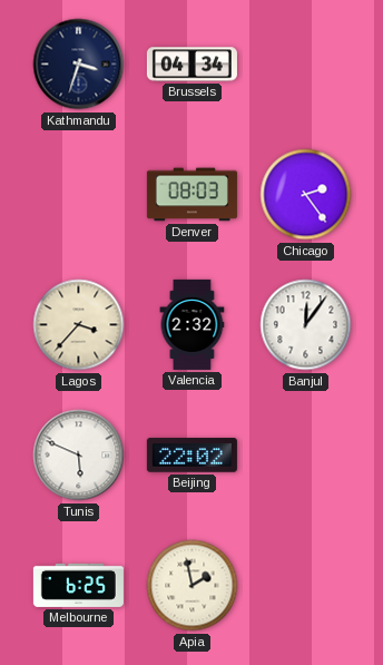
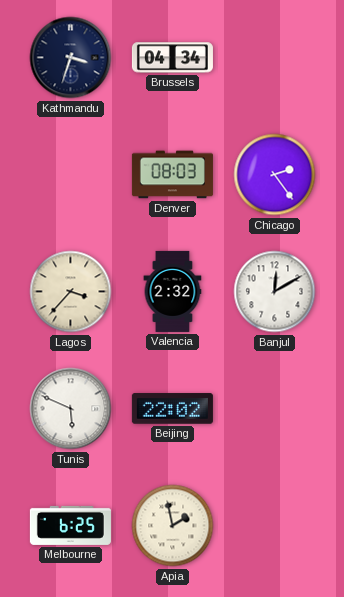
Banjul: 12:06 -> 12:10 (275, 292)
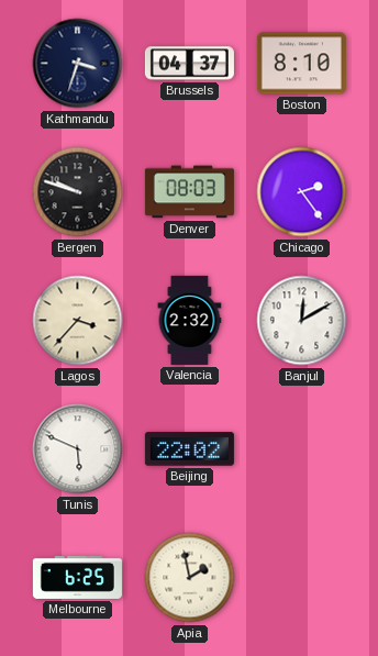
Brussels: 04:34 -> 04:37 (189, 64)
Boston: none -> 8:10 (301, 64)
Bergen: none -> 9:48 (78, 192)
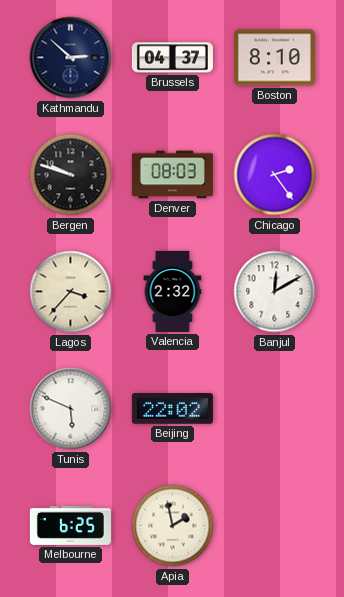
Kathmandu: 3:33 -> 2:52 (71, 58)
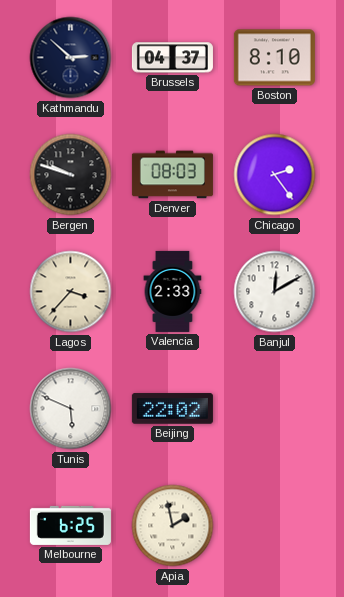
Valencia: 2:32 -> 2:33 (173, 291)
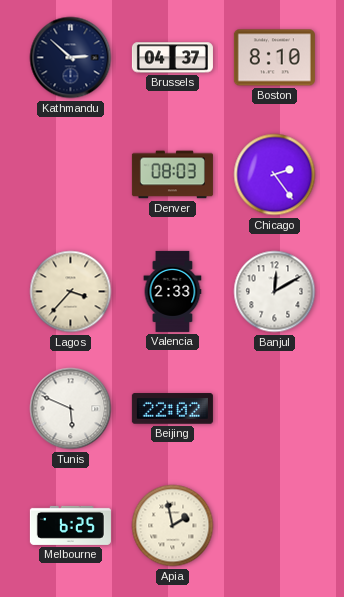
Bergen: 9:48 -> none (71, 175)
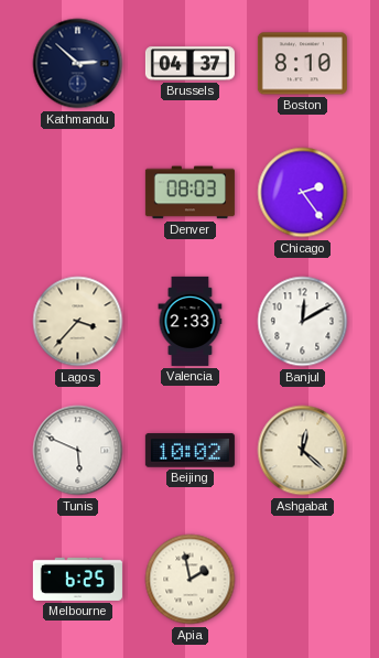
Beijing: 22:02 -> 10:02 (189, 451)
Ashgabat: none -> 12:22 (303, 451)
